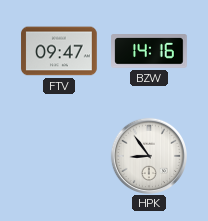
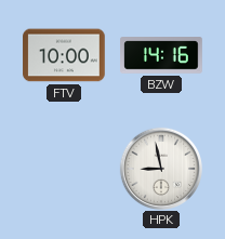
FTV: 09:47 -> 10:00 (64, 55)
HPK: 8:54 -> 8:58 (160, 168)
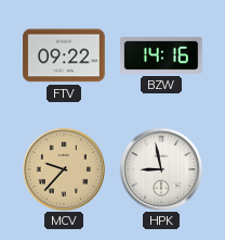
FTV: 10:00 -> 09:22 (64, 55)
MCV: none -> 9:37 (63, 168)
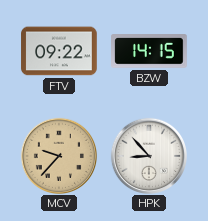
BZW: 14:16 -> 14:15 (149, 51)
HPK: 8:58 -> 8:53 (148, 155)
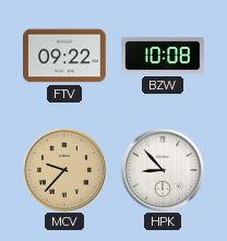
BZW: 14:15 -> 10:08 (163, 56)
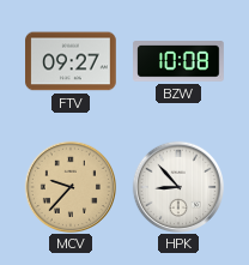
FTV: 09:22 -> 09:27 (71, 61)
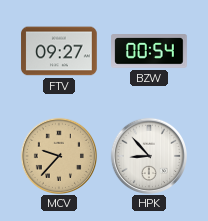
BZW: 10:08 -> 00:54 (149, 51)
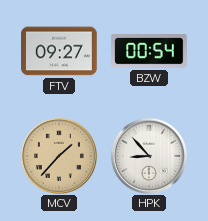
MCV: 9:37 -> 1:37 (58, 155)
